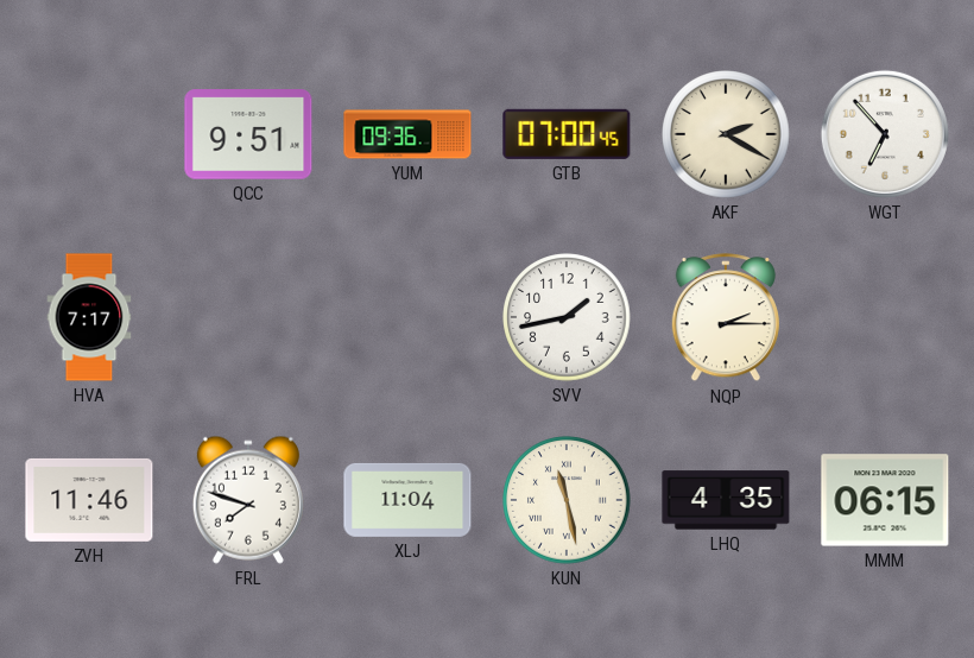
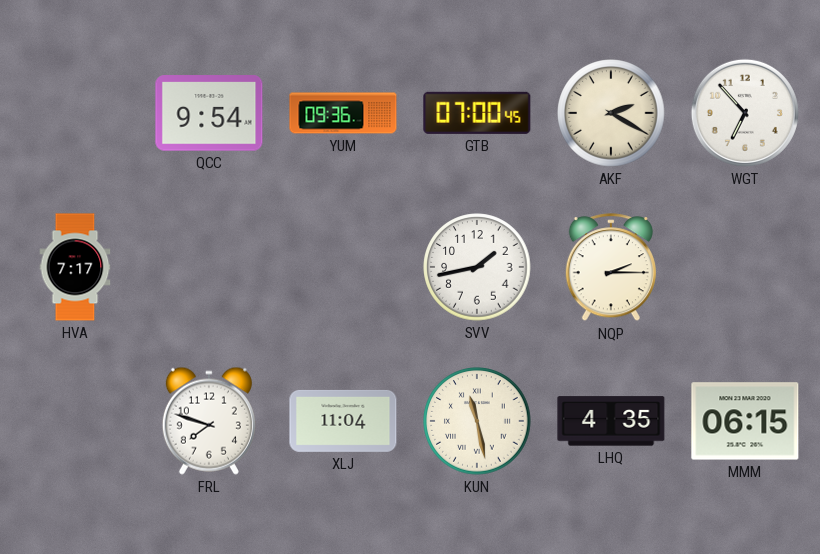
QCC: 9:51 -> 9:54 (209, 113)
ZVH: 11:46 -> none (89, 500)
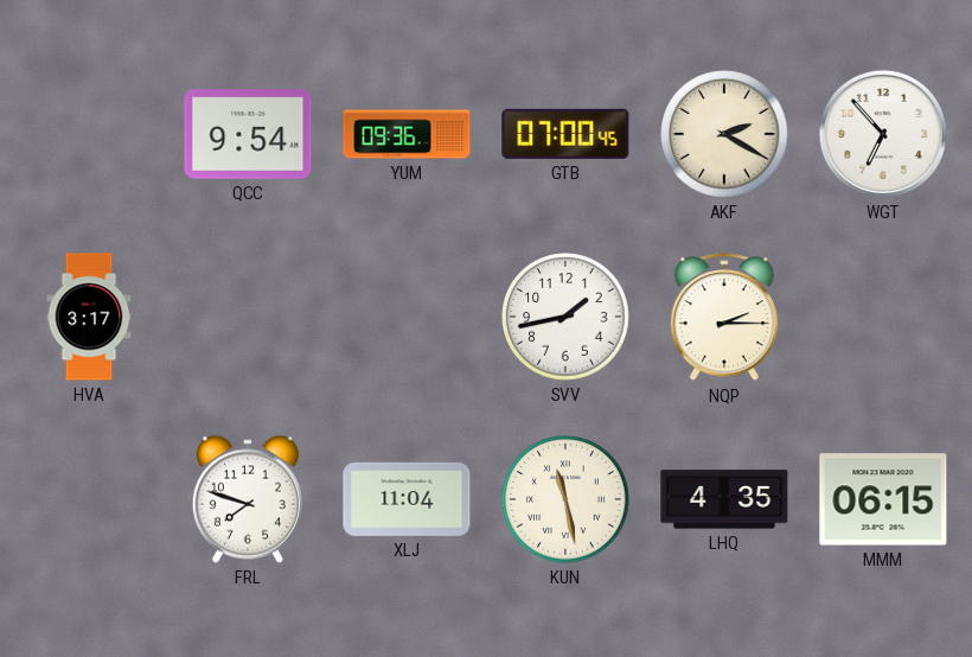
HVA: 7:17 -> 3:17 (89, 317)
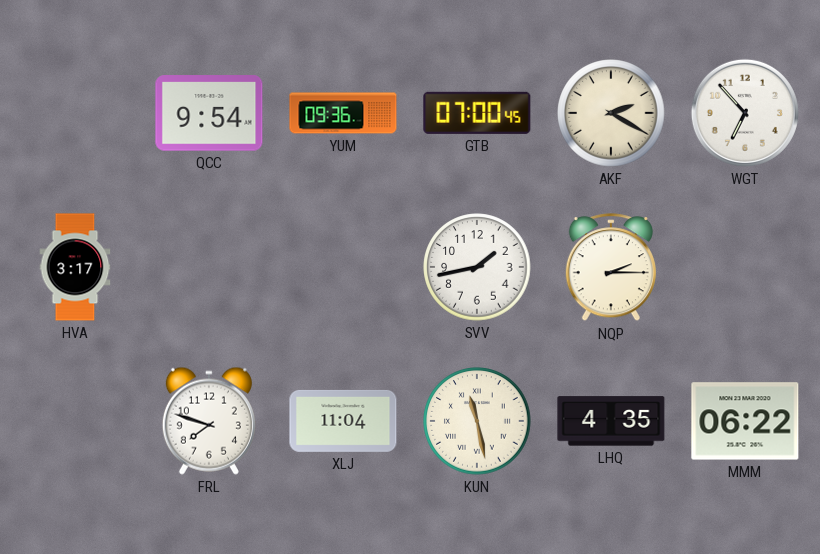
MMM: 06:15 -> 06:22 (745, 421)
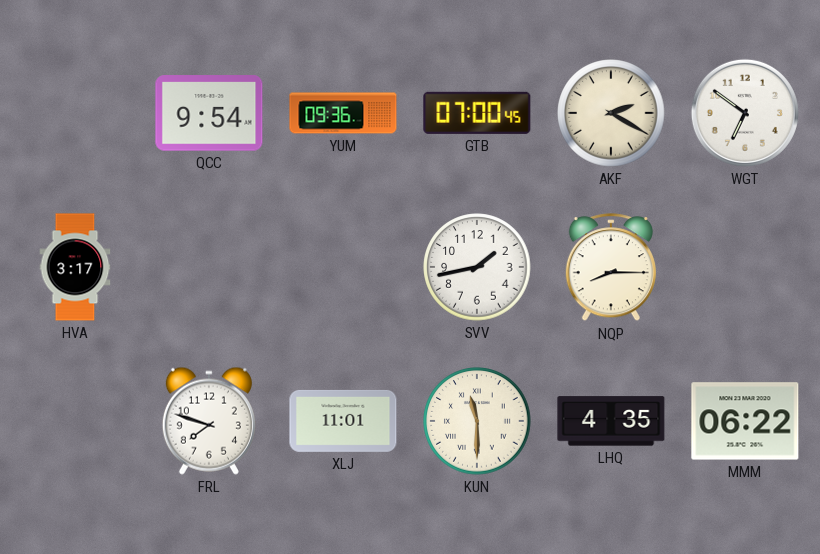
WGT: 6:53 -> 6:51 (745, 113)
NQP: 2:15 -> 8:15 (611, 268)
XLJ: 11:04 -> 11:01 (343, 421)
KUN: 11:28 -> 11:30 (477, 421)
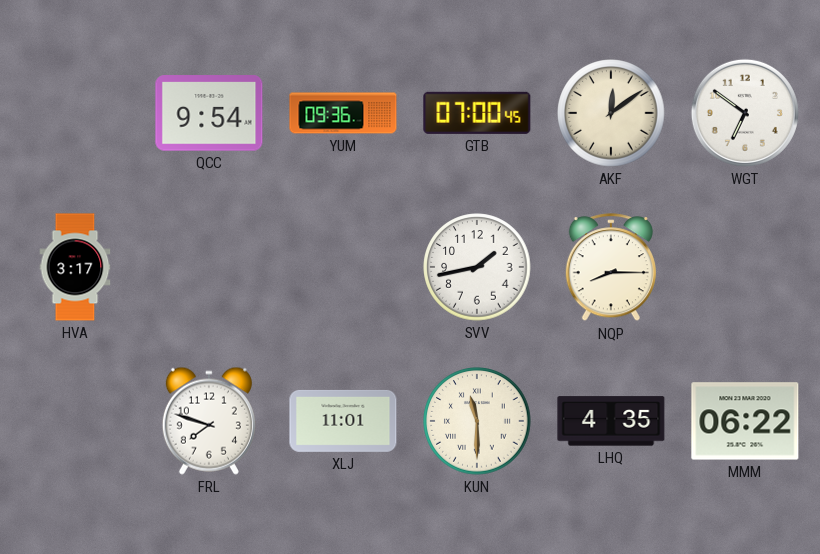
AKF: 2:20 -> 12:09 (611, 113)
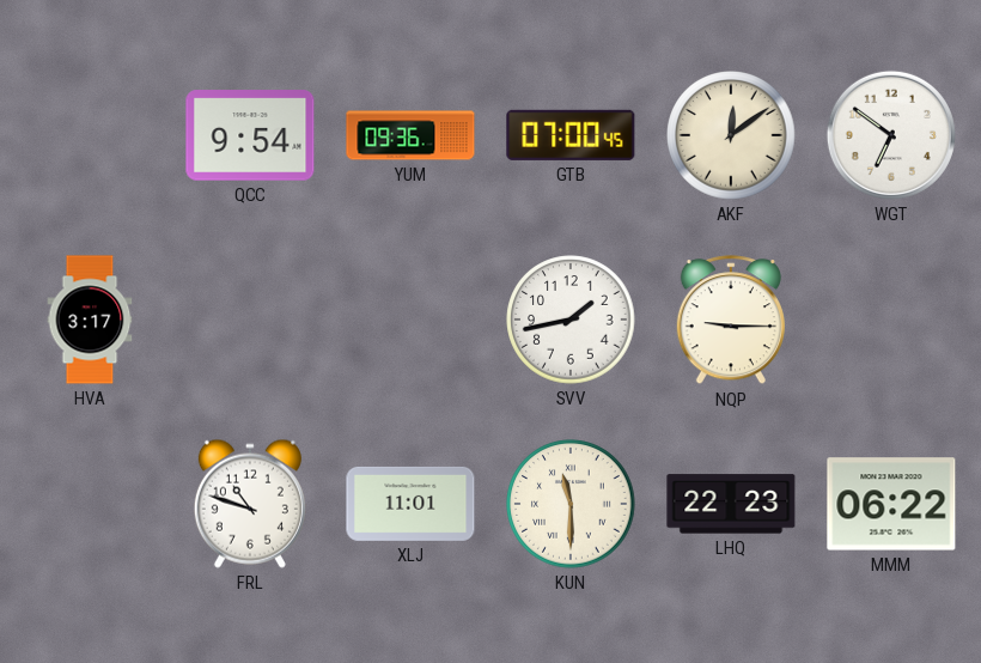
NQP: 8:15 -> 9:15 (731, 321)
FRL: 7:48 -> 10:48 (250, 504)
LHQ: 4:35 -> 22:23 (731, 504)
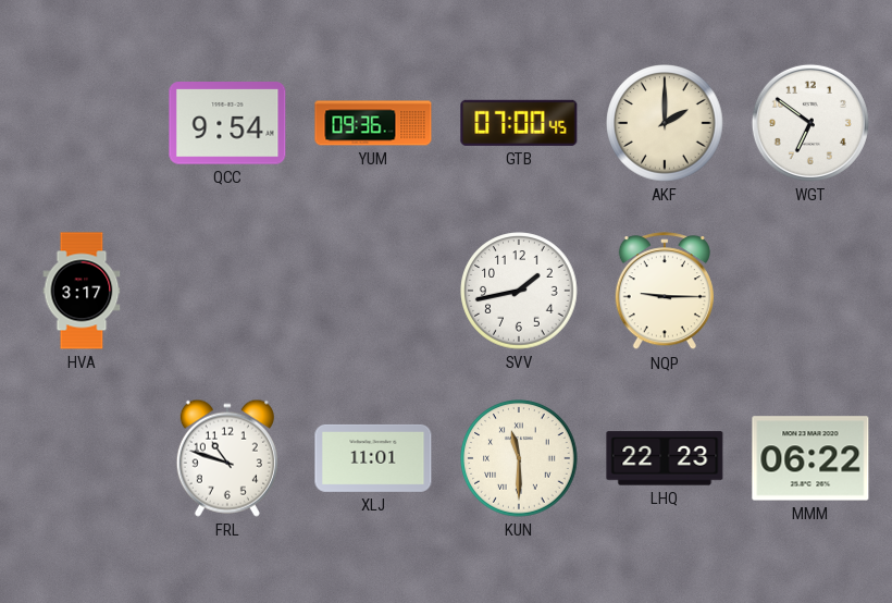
AKF: 12:09 -> 2:00 (665, 123)
